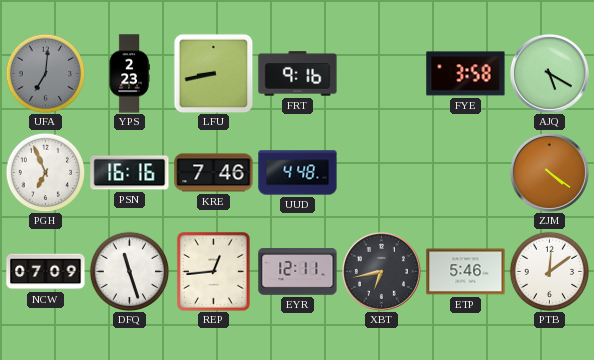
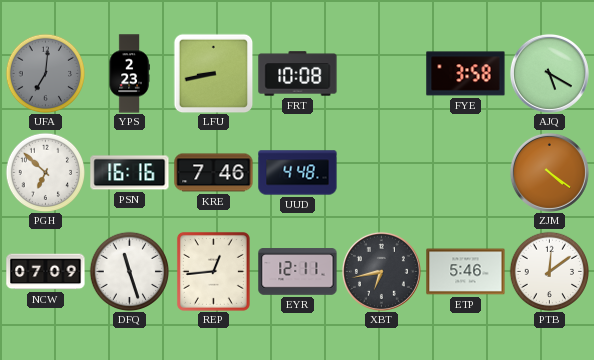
FRT: 9:16 -> 10:08 (298, 74)
PGH: 6:56 -> 6:52 (45, 172)
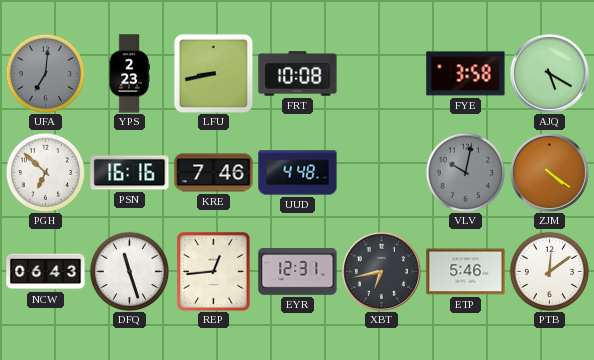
VLV: none -> 10:02 (465, 172)
NCW: 07:09 -> 06:43 (46, 272)
EYR: 12:11 -> 12:31 (298, 272)
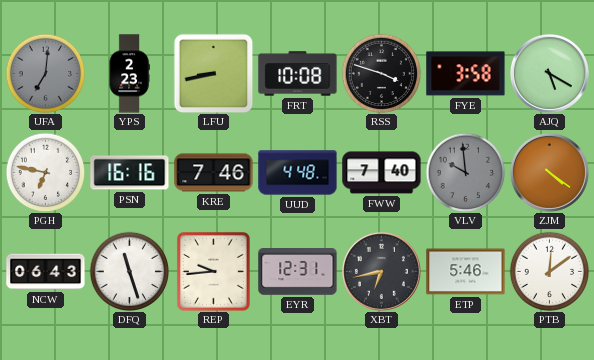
RSS: none -> 3:48 (381, 73)
PGH: 6:52 -> 6:47 (45, 172)
FWW: none -> 7:40 (382, 173)
VLV: 10:02 -> 9:59 (465, 172)
REP: 12:44 -> 9:44 (213, 271)
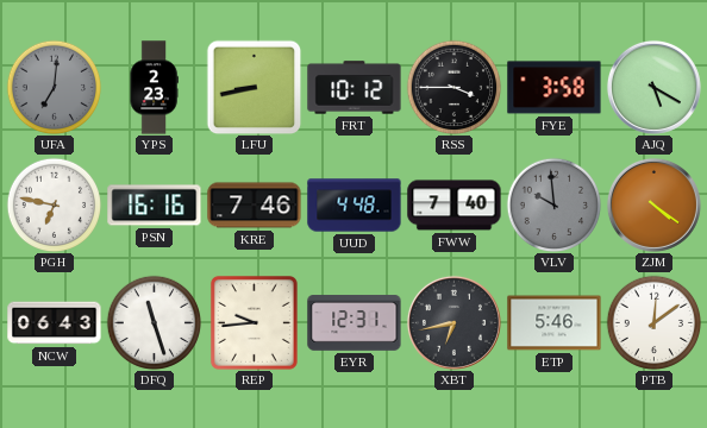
FRT: 10:08 -> 10:12 (355, 88)
RSS: 3:48 -> 3:45 (453, 87)
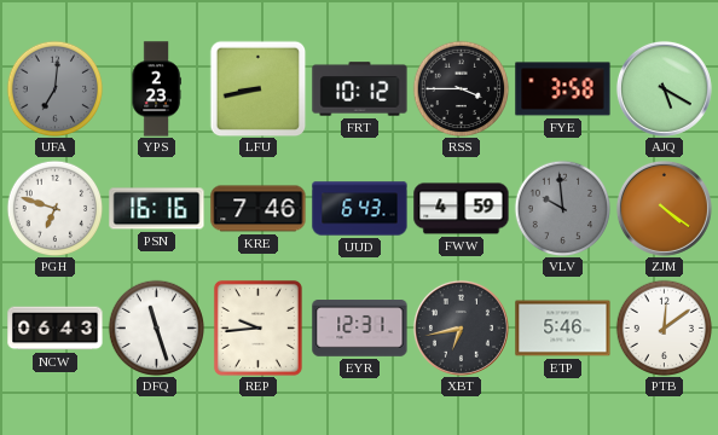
PGH: 6:47 -> 6:48 (54, 208)
UUD: 4:48 -> 6:43 (360, 209)
FWW: 7:40 -> 4:59 (462, 209)
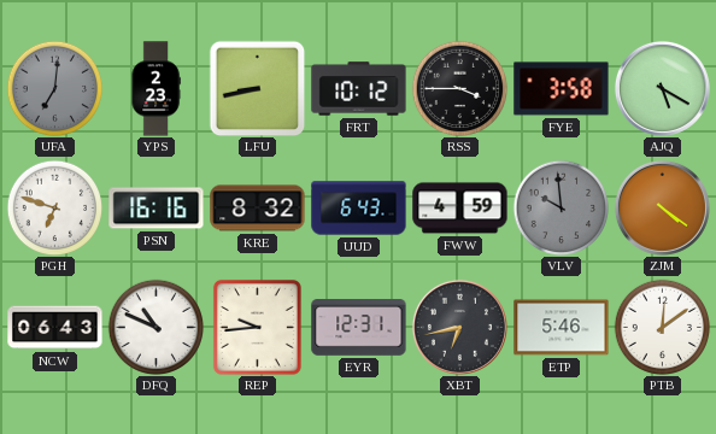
KRE: 7:46 -> 8:32 (258, 209)
DFQ: 11:27 -> 10:49 (155, 327)
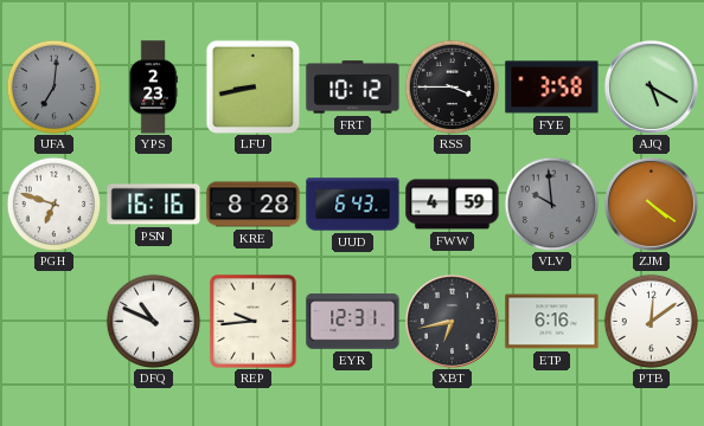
KRE: 8:32 -> 8:28 (254, 205)
NCW: 06:43 -> none (55, 328)
ETP: 5:46 -> 6:16 (552, 322)
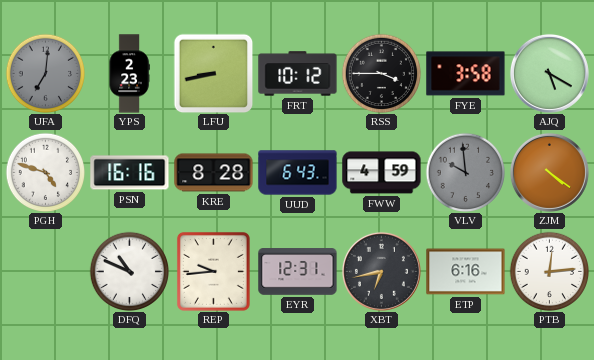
PGH: 6:48 -> 4:48 (45, 172)
PTB: 12:09 -> 12:14 (549, 271)
